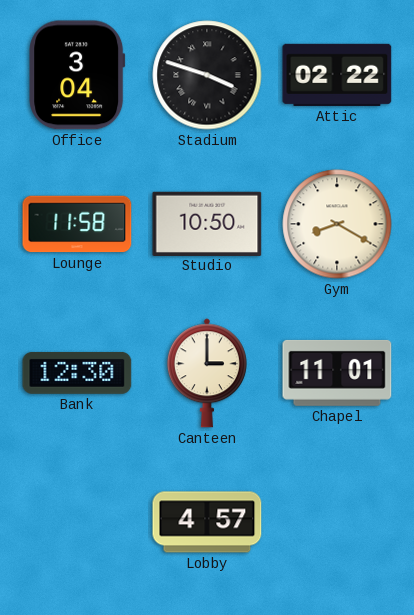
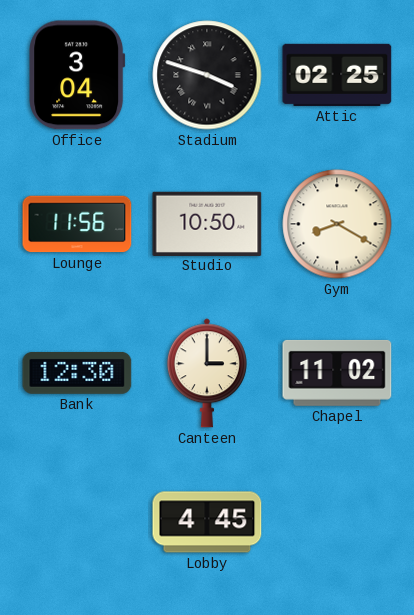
Attic: 02:22 -> 02:25 (337, 75)
Lounge: 11:58 -> 11:56 (77, 224)
Chapel: 11:01 -> 11:02 (337, 373)
Lobby: 4:57 -> 4:45 (207, 522)
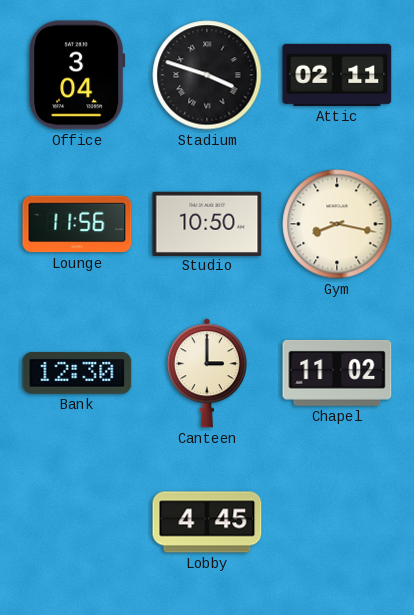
Attic: 02:25 -> 02:11 (337, 75)
Gym: 8:20 -> 8:17 (337, 224)
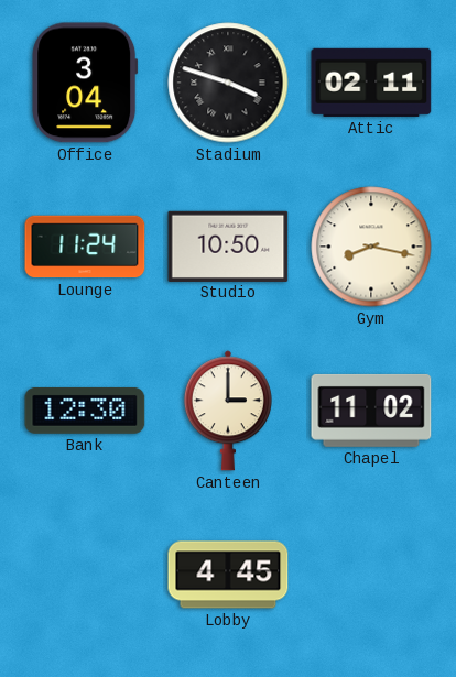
Lounge: 11:56 -> 11:24 (85, 247)
